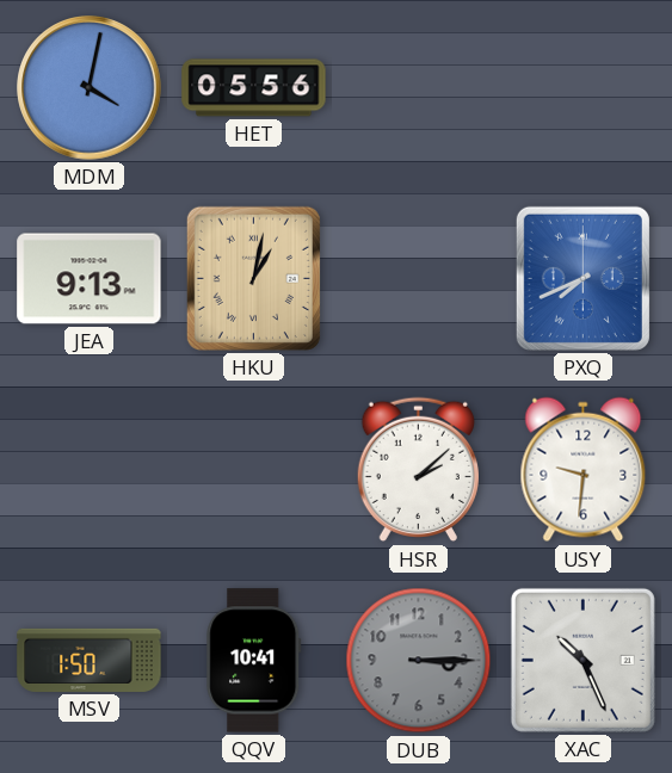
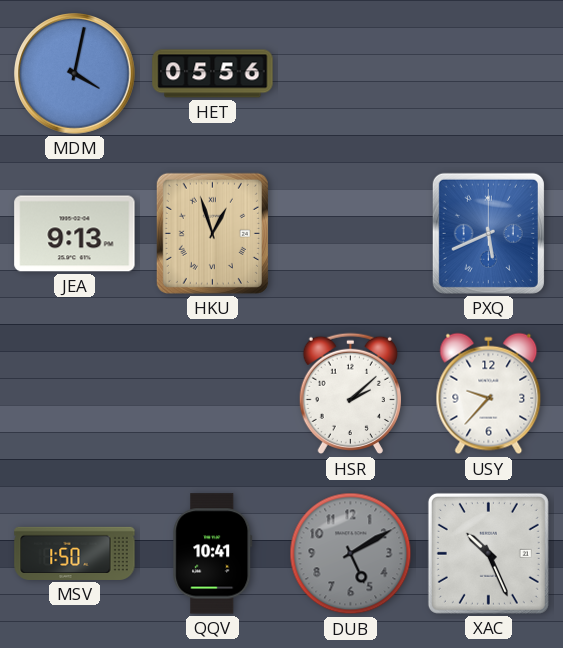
HKU: 1:02 -> 12:57 (212, 233)
PXQ: 7:41 -> 5:41 (488, 233)
USY: 9:31 -> 9:37 (489, 394)
DUB: 3:15 -> 5:10 (351, 554)
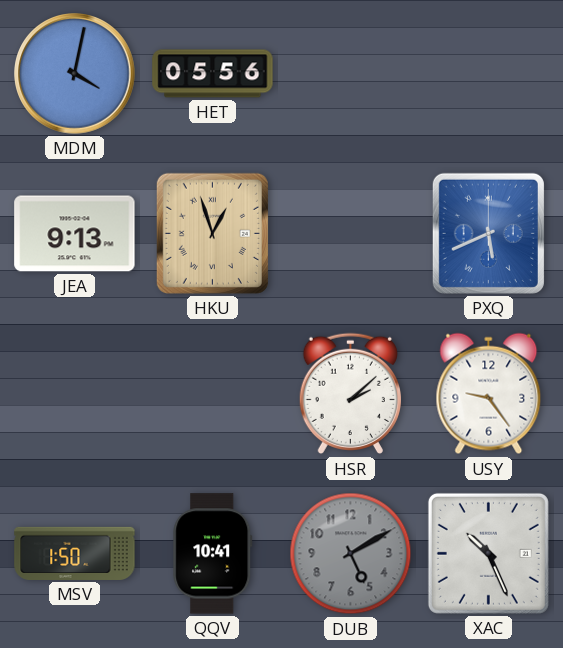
USY: 9:37 -> 9:24 (489, 394)
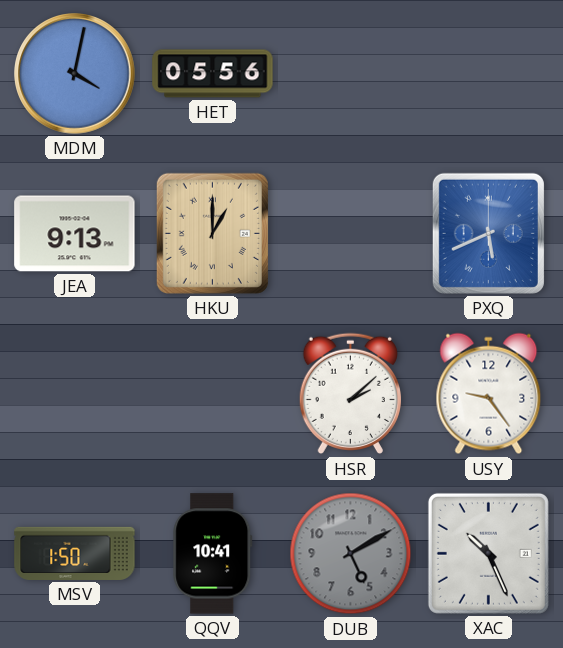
HKU: 12:57 -> 1:00 (212, 233)
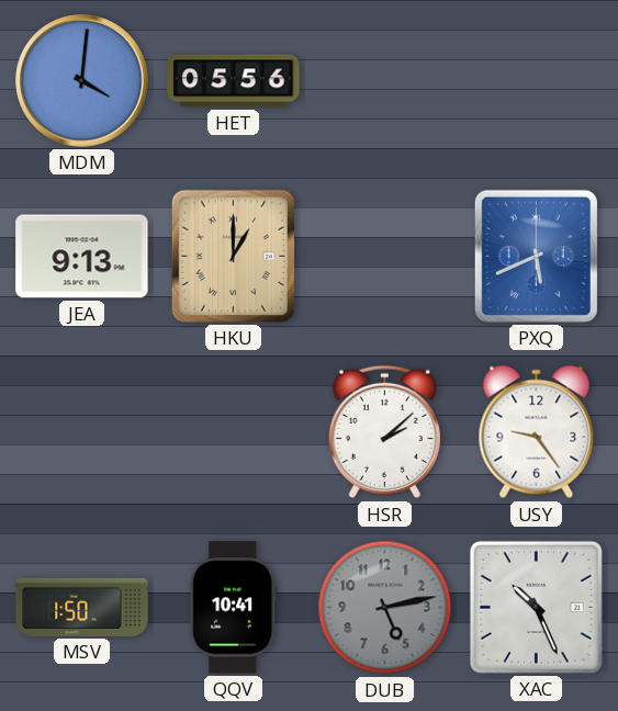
MDM: 4:02 -> 4:01 (82, 81)
DUB: 5:10 -> 5:13 (385, 608)
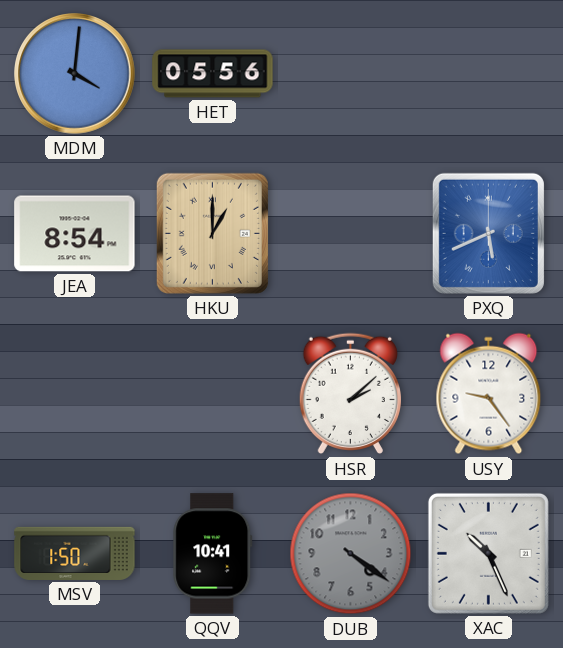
JEA: 9:13 -> 8:54 (75, 234)
DUB: 5:13 -> 4:21 (351, 554)
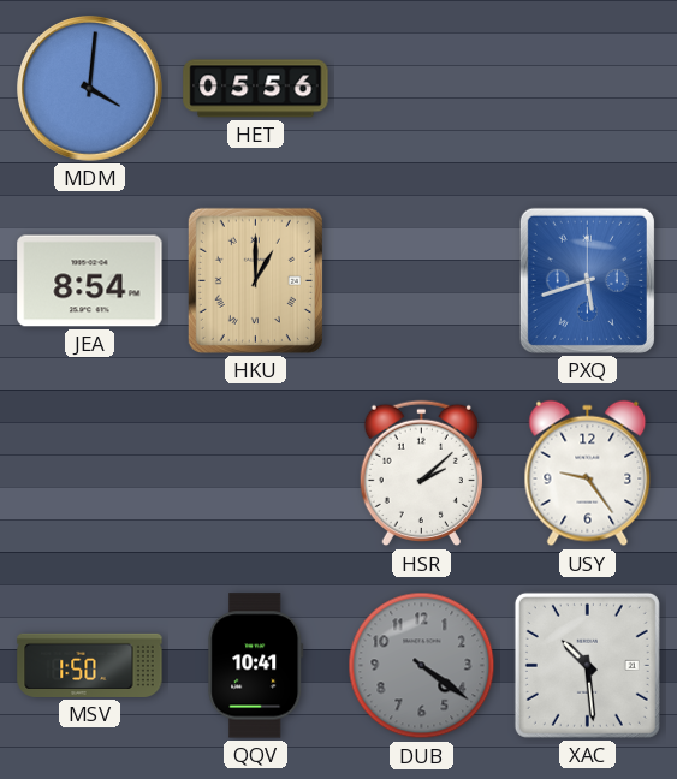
PXQ: 5:41 -> 5:42 (587, 280)
XAC: 10:26 -> 10:29 (587, 665)
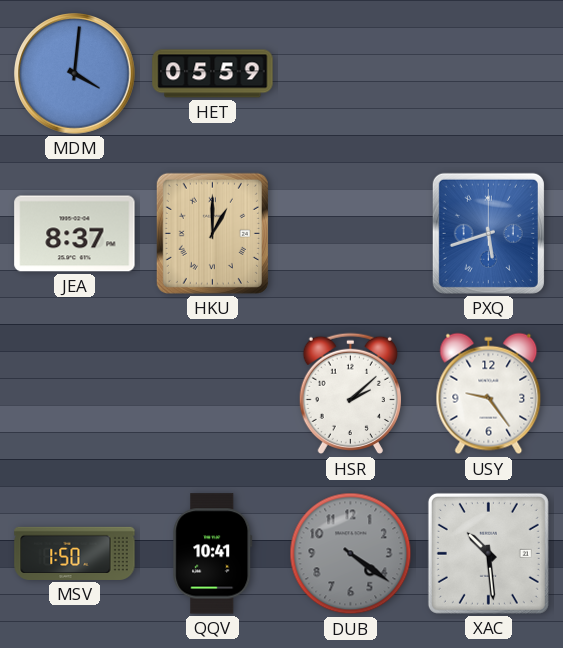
HET: 05:56 -> 05:59 (213, 74)
JEA: 8:54 -> 8:37 (75, 234)
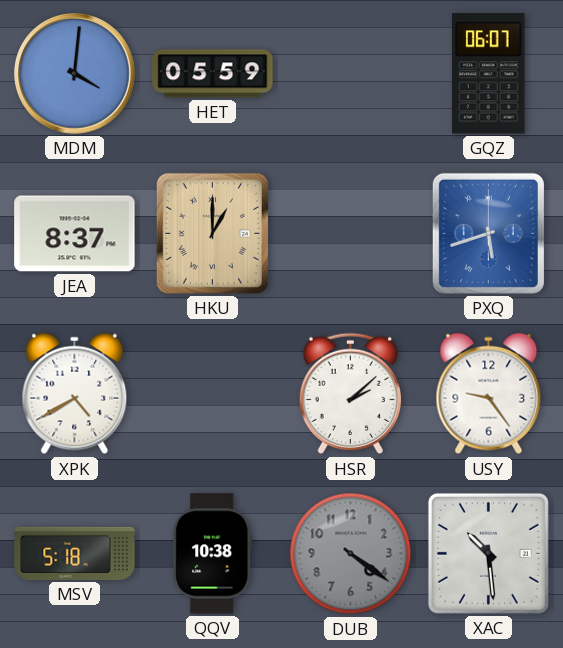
GQZ: none -> 06:07 (489, 74)
XPK: none -> 4:40 (75, 394)
MSV: 1:50 -> 5:18 (75, 553)
QQV: 10:41 -> 10:38 (213, 554)
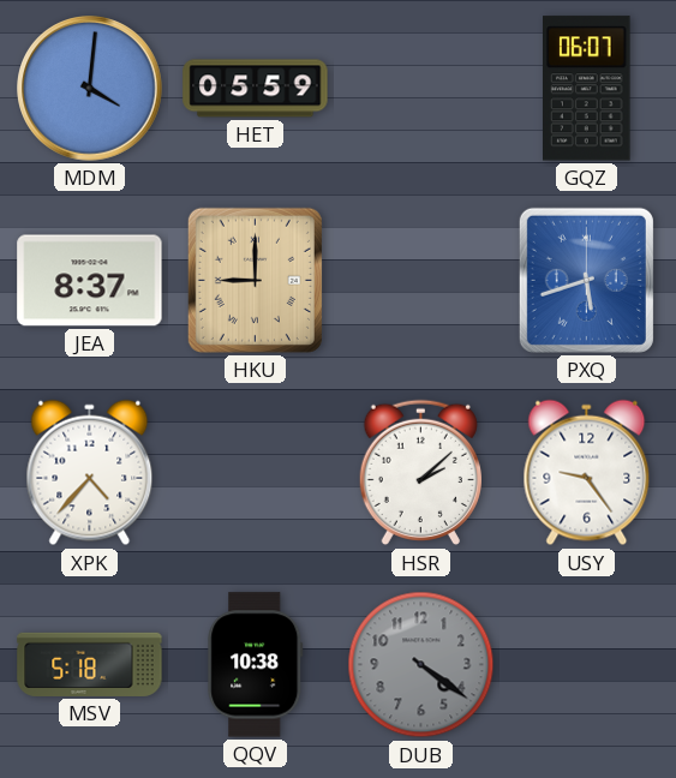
HKU: 1:00 -> 9:00 (255, 280)
XPK: 4:40 -> 4:37 (90, 473)
XAC: 10:29 -> none (488, 553)
